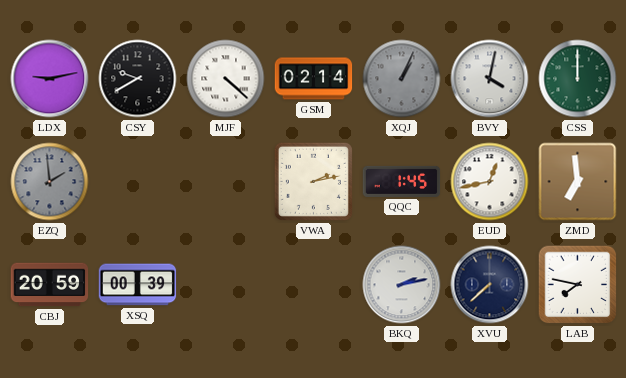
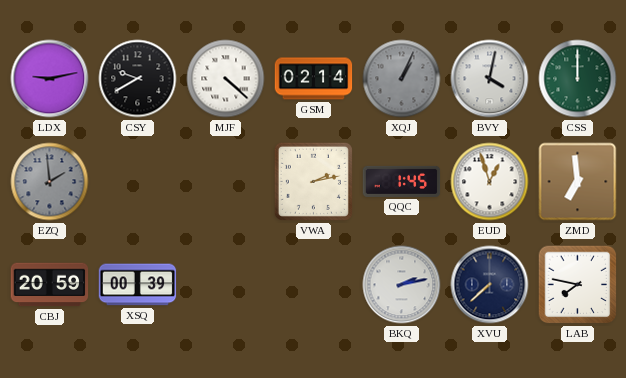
EUD: 12:43 -> 12:57 (490, 182)
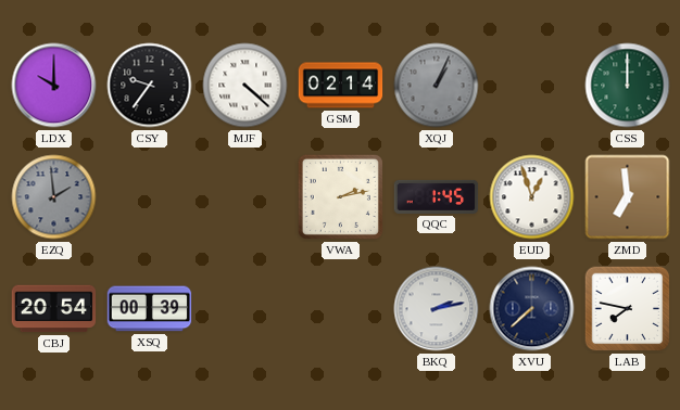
LDX: 9:13 -> 10:00 (54, 86)
CSY: 9:40 -> 9:36 (150, 86)
BVY: 4:02 -> none (490, 79)
CBJ: 20:59 -> 20:54 (54, 309)
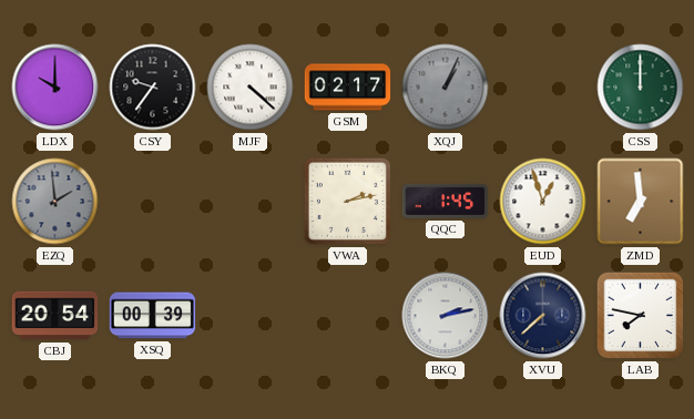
GSM: 02:14 -> 02:17 (348, 88)
